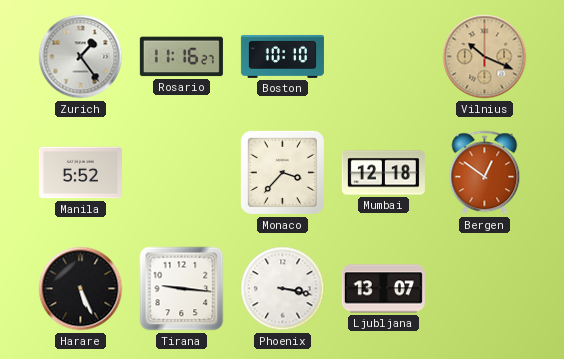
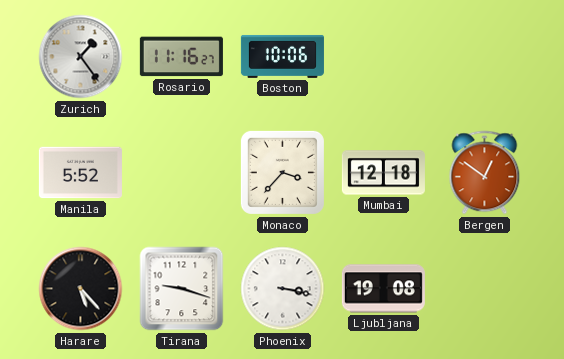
Boston: 10:10 -> 10:06 (282, 56)
Vilnius: 10:19 -> none (485, 57)
Harare: 5:26 -> 5:23 (81, 289)
Tirana: 9:16 -> 9:18 (182, 289)
Ljubljana: 13:07 -> 19:08 (383, 289)
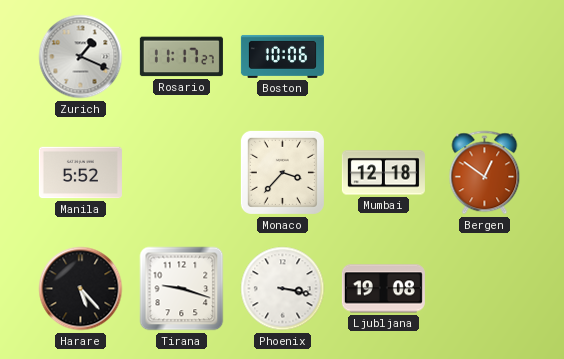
Zurich: 1:24 -> 1:19 (81, 57)
Rosario: 11:16 -> 11:17 (181, 57)
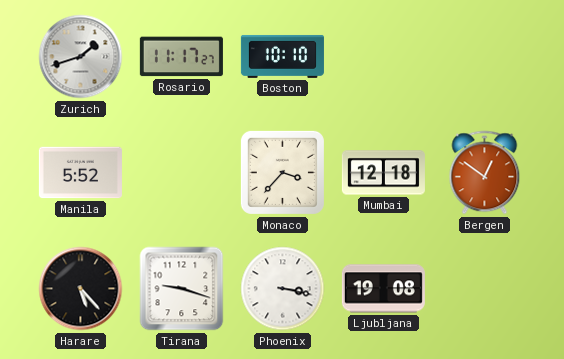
Zurich: 1:19 -> 1:42 (81, 57)
Boston: 10:06 -> 10:10 (282, 56)
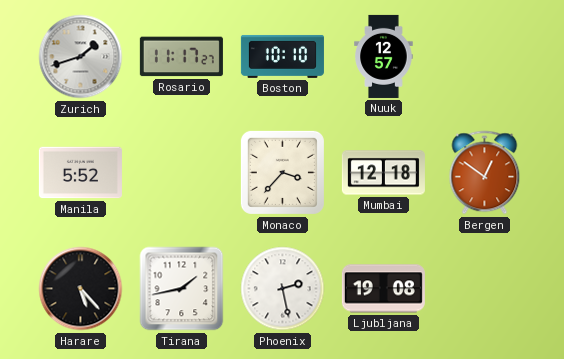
Nuuk: none -> 12:57 (384, 56)
Tirana: 9:18 -> 1:43 (182, 289)
Phoenix: 3:17 -> 2:28 (283, 289)
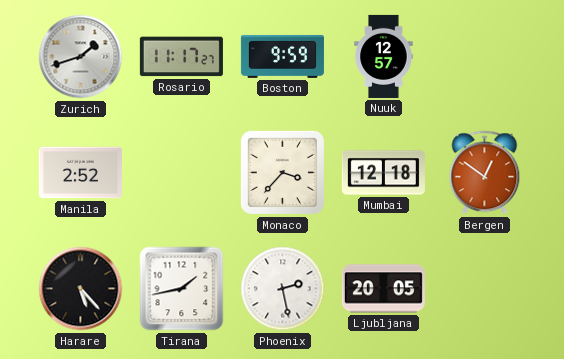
Boston: 10:10 -> 9:59 (282, 56)
Manila: 5:52 -> 2:52 (80, 173)
Ljubljana: 19:08 -> 20:05 (383, 289)
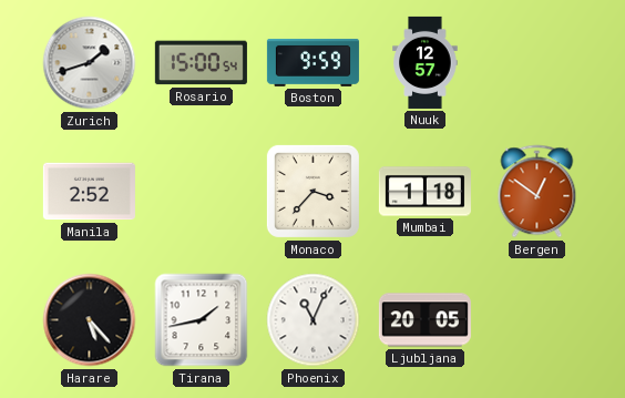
Rosario: 11:17 -> 15:00 (201, 63)
Mumbai: 12:18 -> 1:18 (424, 192)
Phoenix: 2:28 -> 11:04 (314, 320)
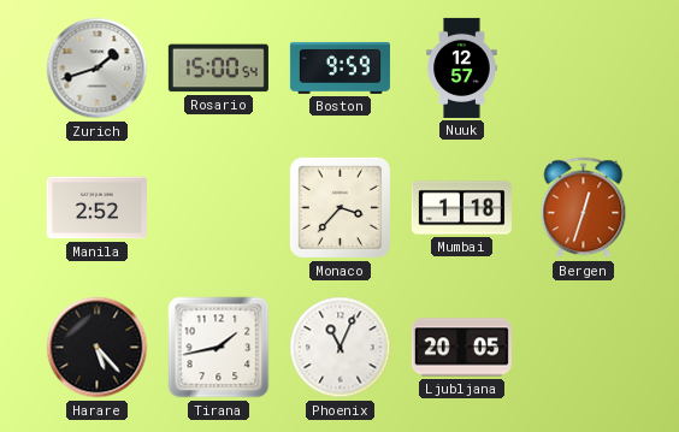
Bergen: 12:51 -> 12:33 (584, 208)
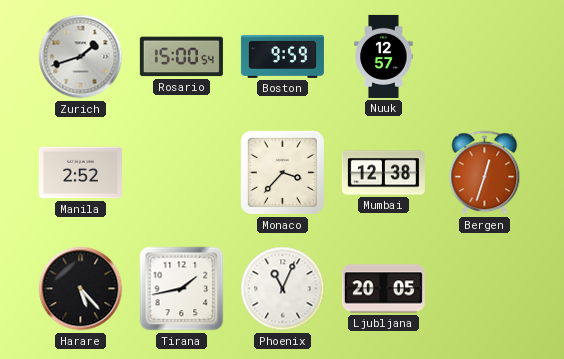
Mumbai: 1:18 -> 12:38 (383, 173)
